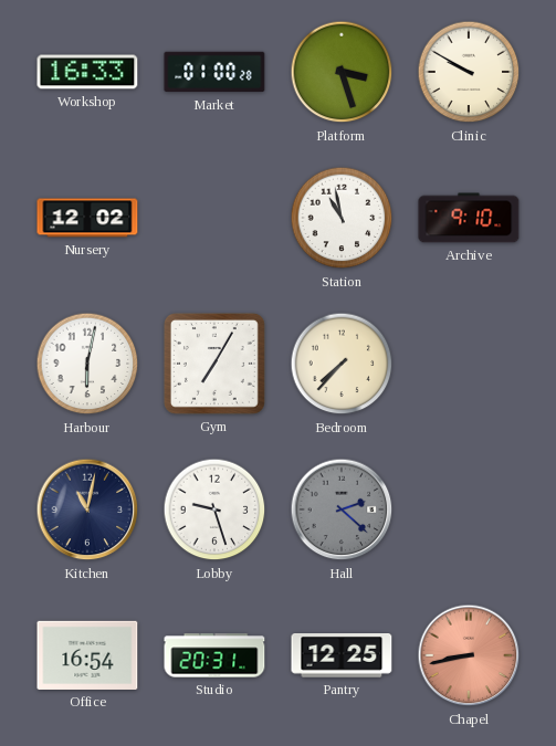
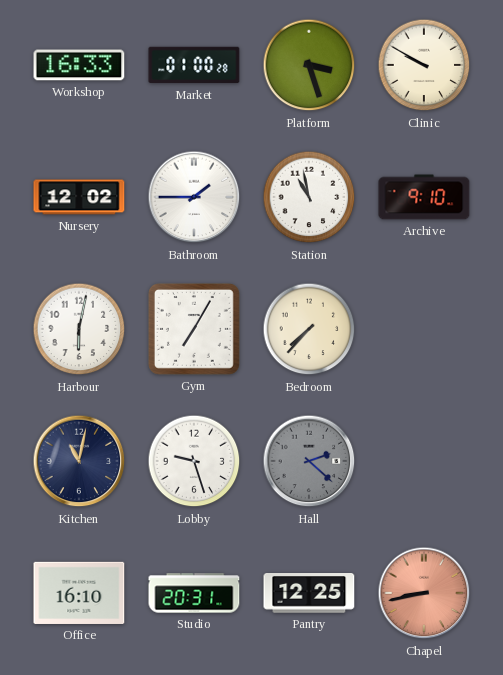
Bathroom: none -> 1:45 (194, 197)
Office: 16:54 -> 16:10 (79, 593)
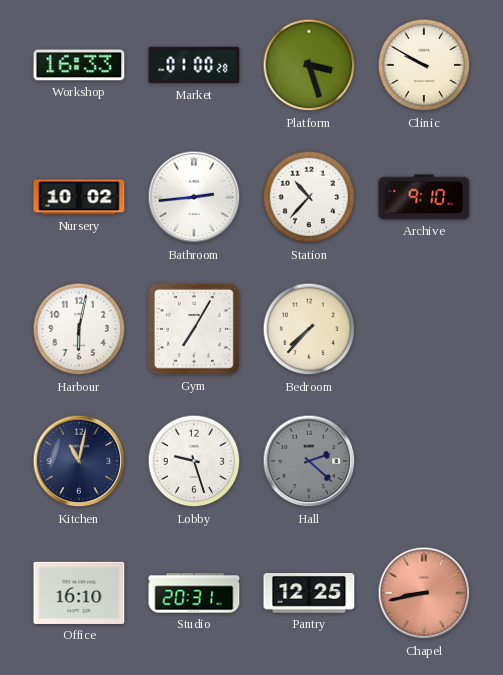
Nursery: 12:02 -> 10:02 (79, 197)
Bathroom: 1:45 -> 2:44 (194, 197)
Station: 10:58 -> 10:37 (309, 197)
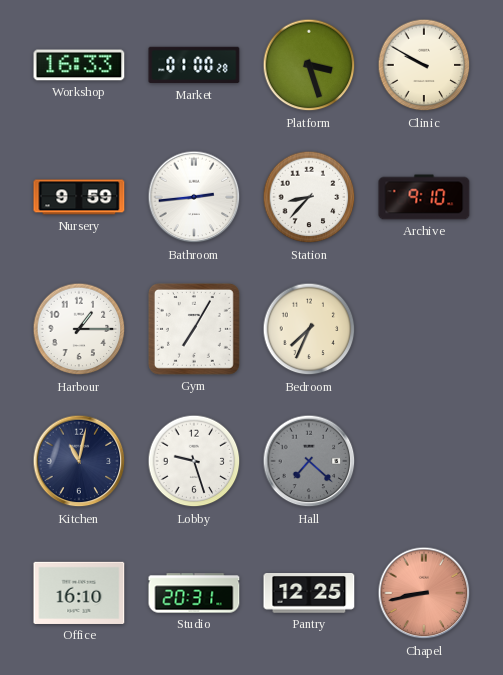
Nursery: 10:02 -> 9:59 (79, 197)
Station: 10:37 -> 8:37 (309, 197)
Harbour: 6:02 -> 1:15 (79, 329)
Bedroom: 7:37 -> 7:34 (309, 329)
Hall: 2:22 -> 7:22 (309, 461)
